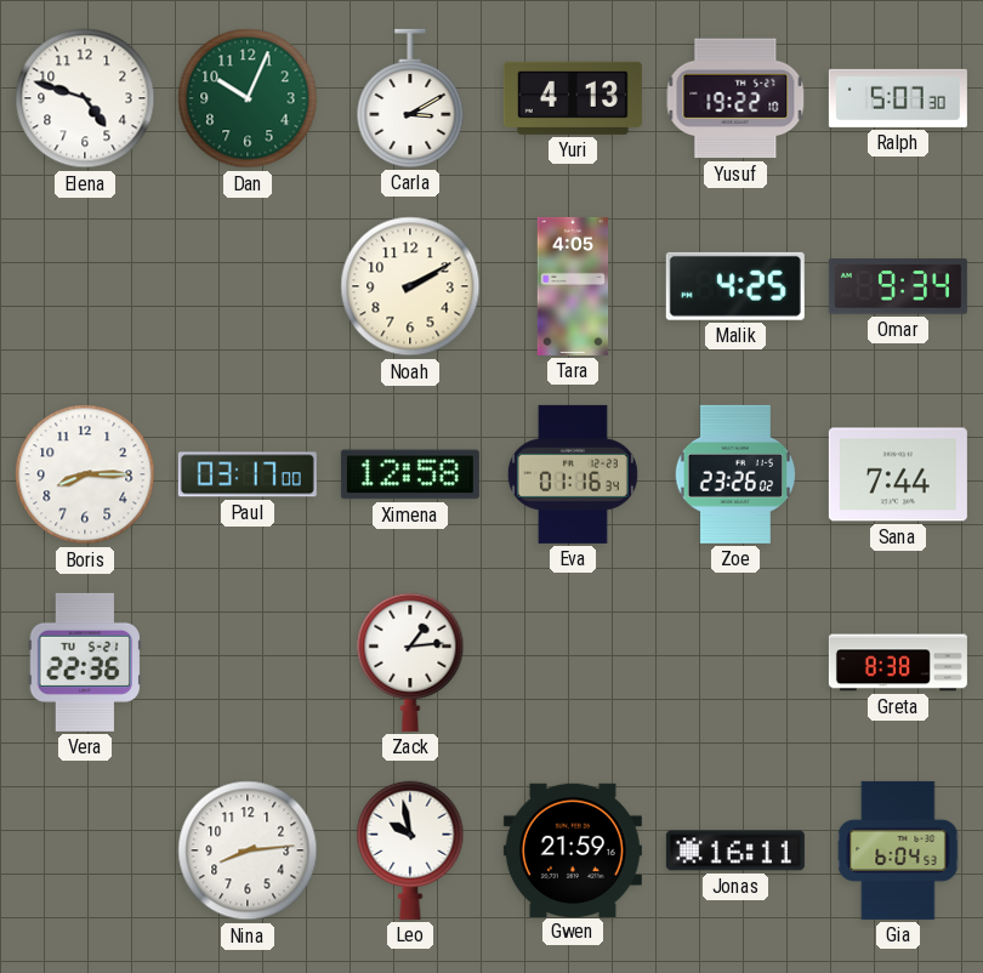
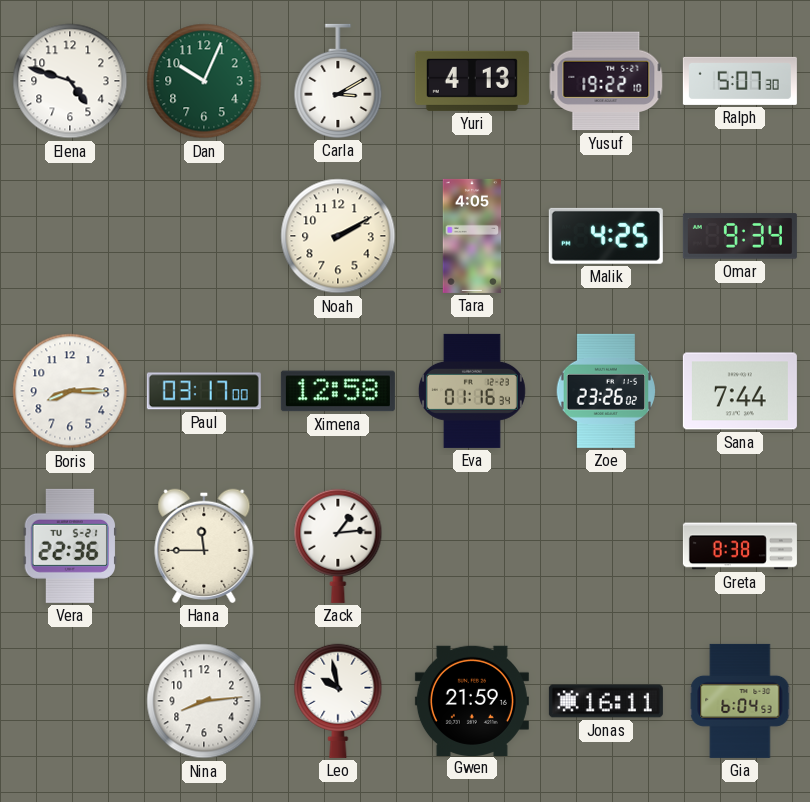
Hana: none -> 11:45 (204, 546)
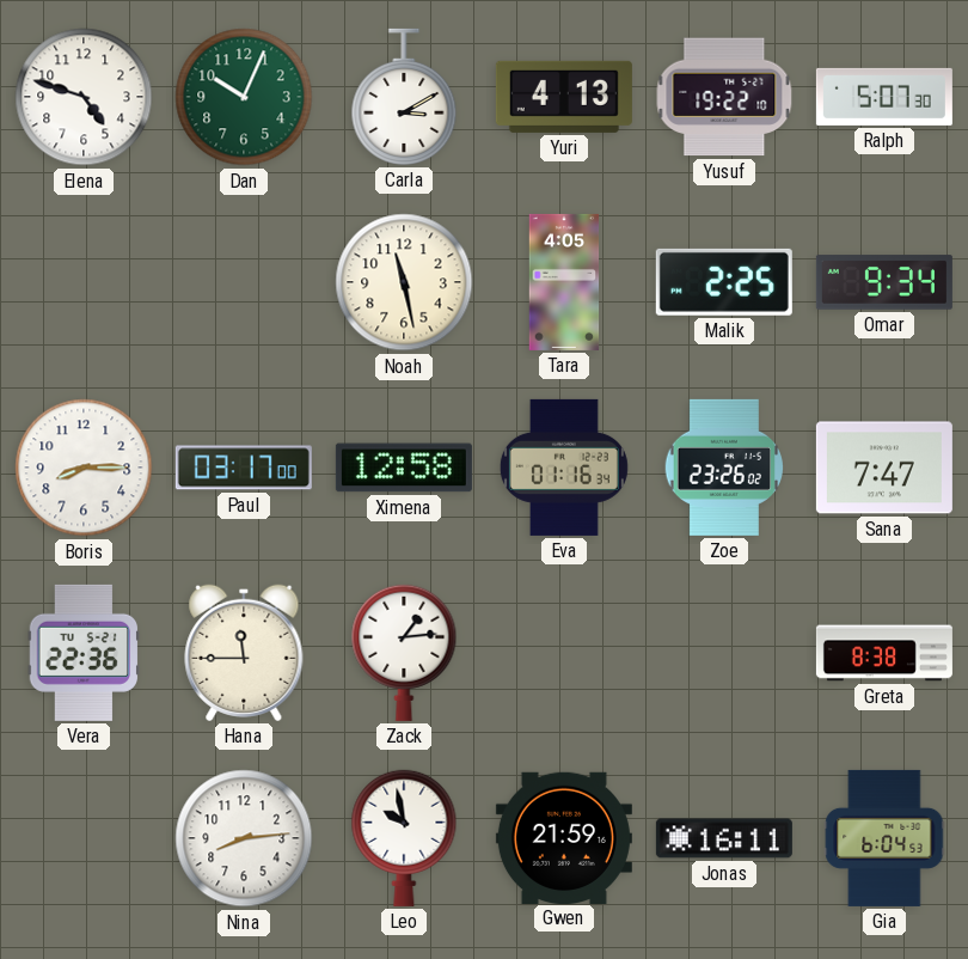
Noah: 2:10 -> 11:28 (404, 282)
Malik: 4:25 -> 2:25 (724, 282)
Sana: 7:44 -> 7:47 (884, 468)
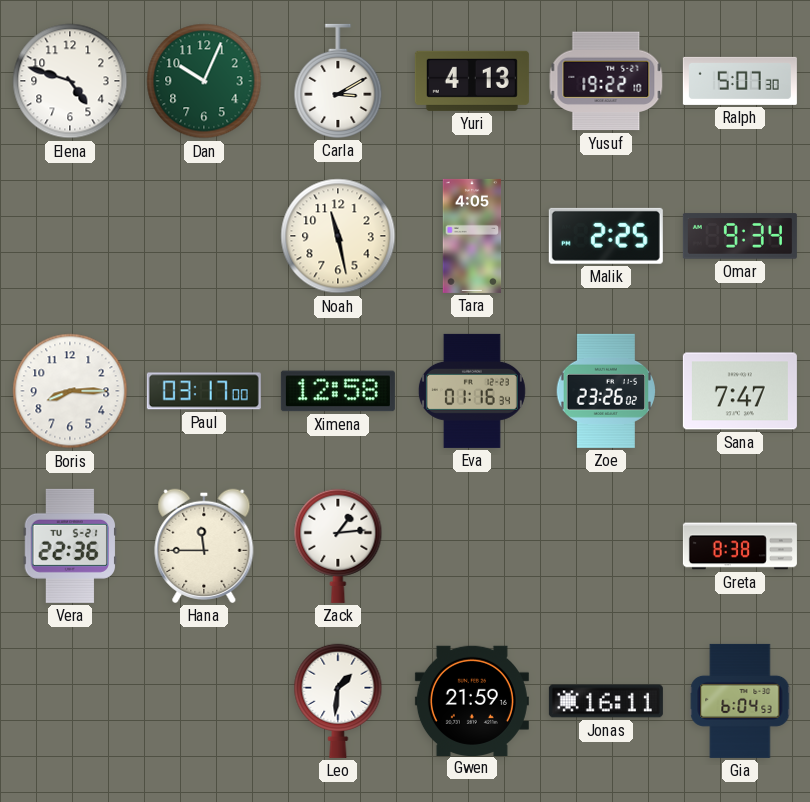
Nina: 8:14 -> none (244, 838)
Leo: 9:58 -> 1:31 (338, 701)
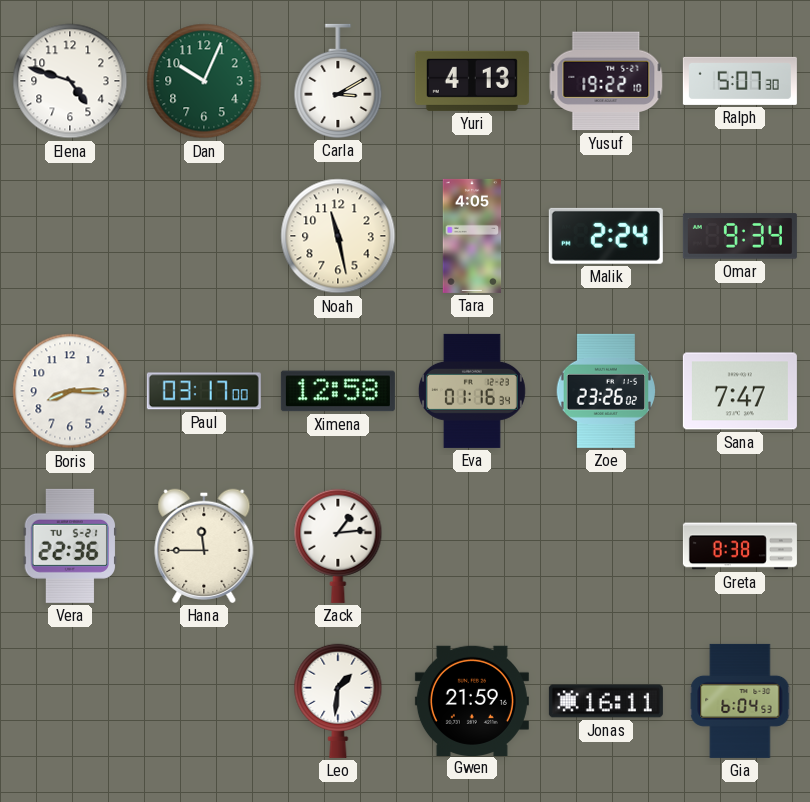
Malik: 2:25 -> 2:24 (606, 236)
